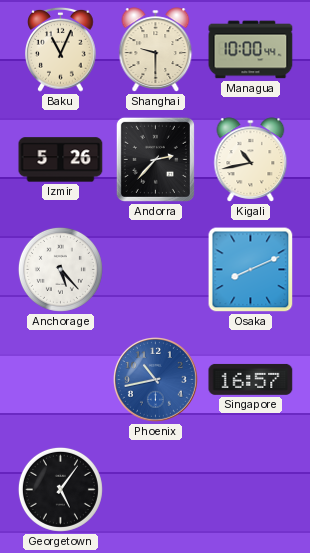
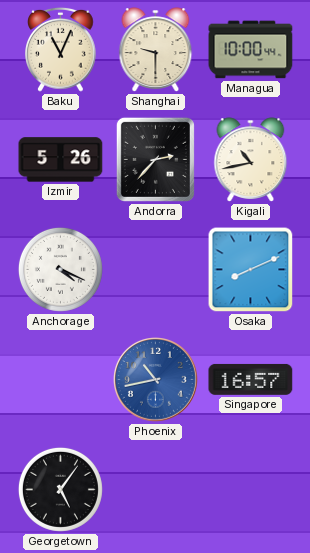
Anchorage: 5:23 -> 4:19 (60, 269)
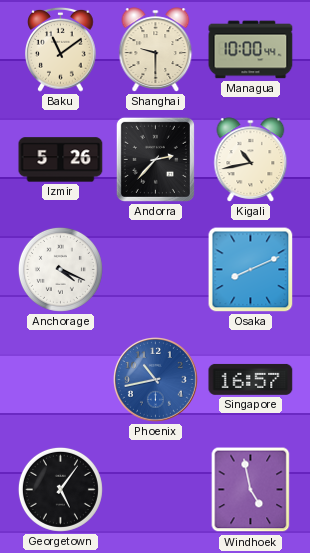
Baku: 11:04 -> 11:09 (61, 49)
Windhoek: none -> 4:58 (251, 490)
